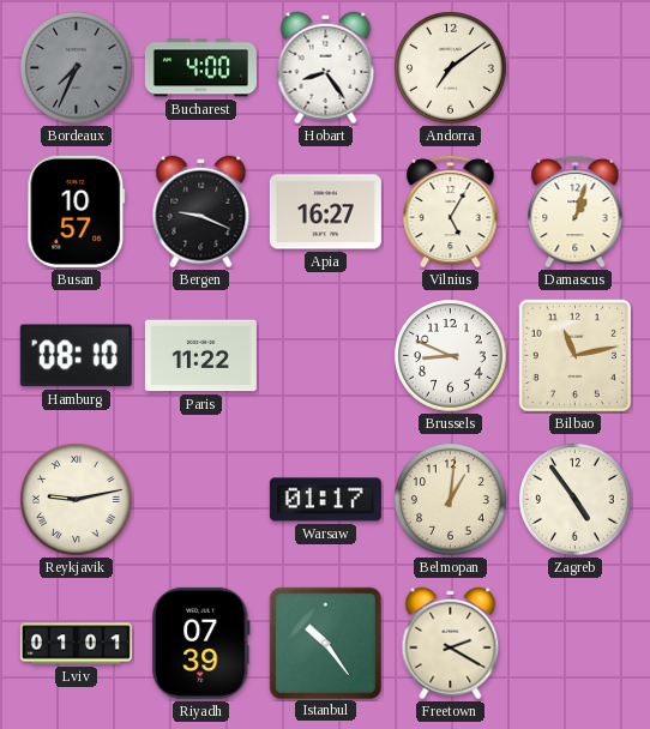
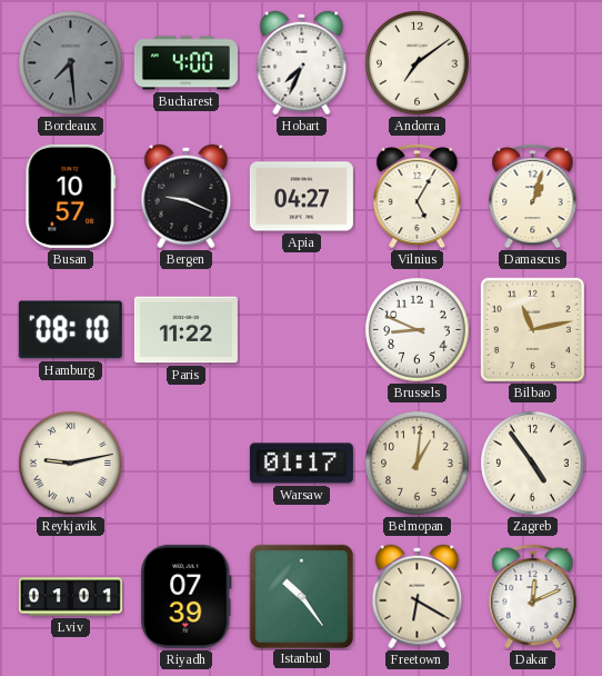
Bordeaux: 7:34 -> 7:29 (71, 63)
Hobart: 8:24 -> 7:34 (302, 63)
Apia: 16:27 -> 04:27 (301, 197)
Freetown: 2:20 -> 6:20 (418, 597)
Dakar: none -> 12:11 (533, 596)
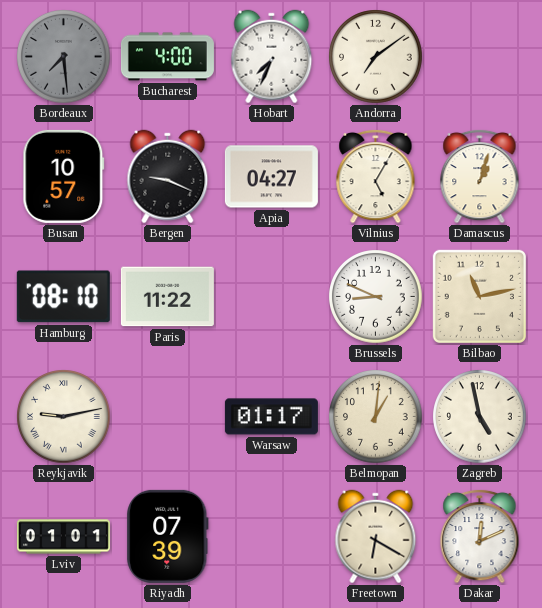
Zagreb: 4:54 -> 4:58 (480, 417)
Istanbul: 10:24 -> none (301, 596)
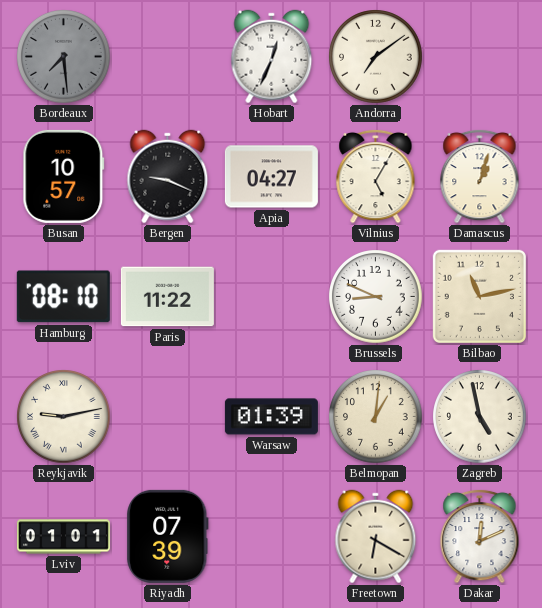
Bucharest: 4:00 -> none (167, 57)
Hobart: 7:34 -> 12:34 (272, 57)
Warsaw: 01:17 -> 01:39 (271, 417)
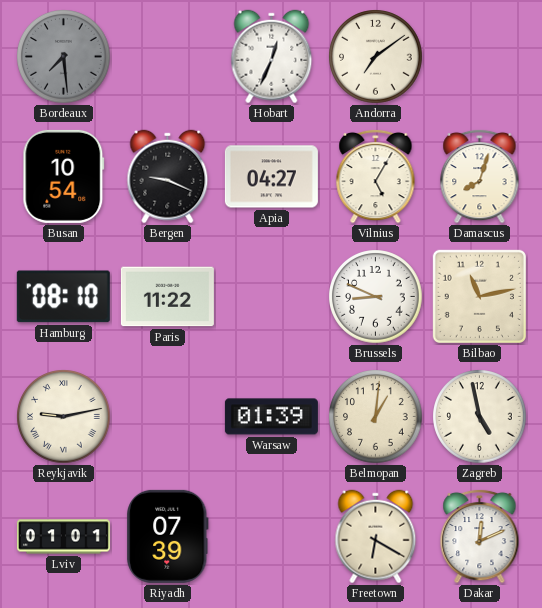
Busan: 10:57 -> 10:54 (64, 176)
Damascus: 1:03 -> 8:03 (480, 176)
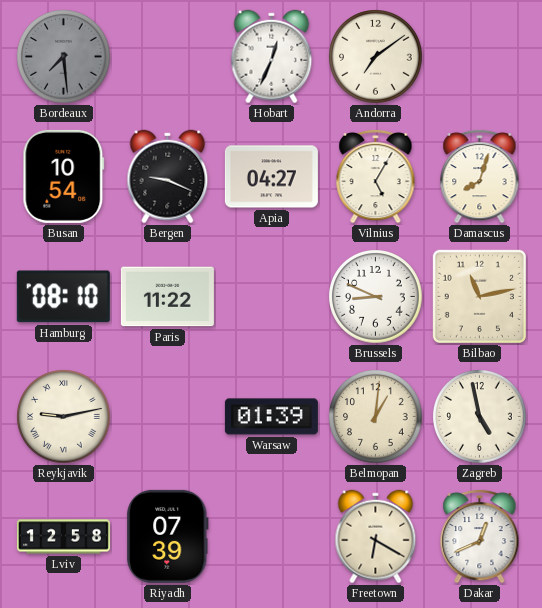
Lviv: 01:01 -> 12:58 (63, 537)
Dakar: 12:11 -> 12:41 (480, 536)
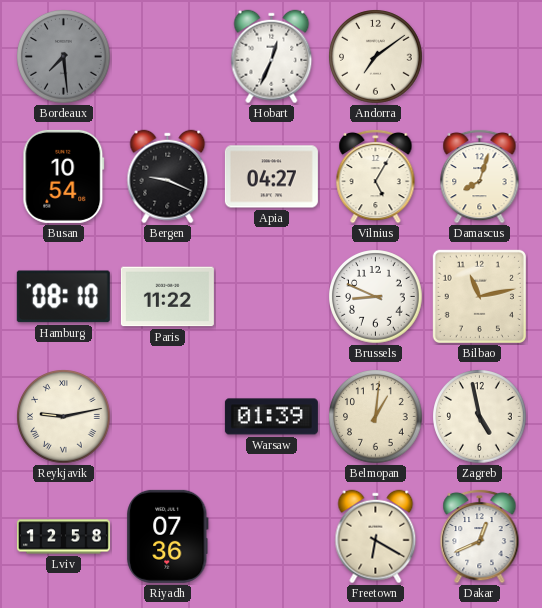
Riyadh: 07:39 -> 07:36 (168, 536)
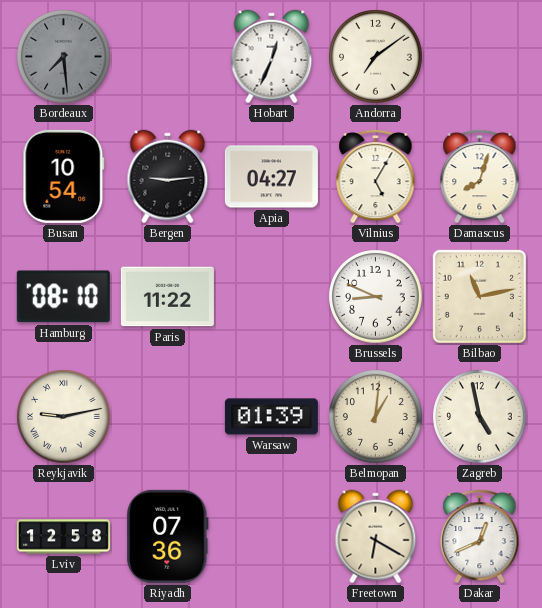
Bergen: 9:19 -> 9:14 (168, 177)
